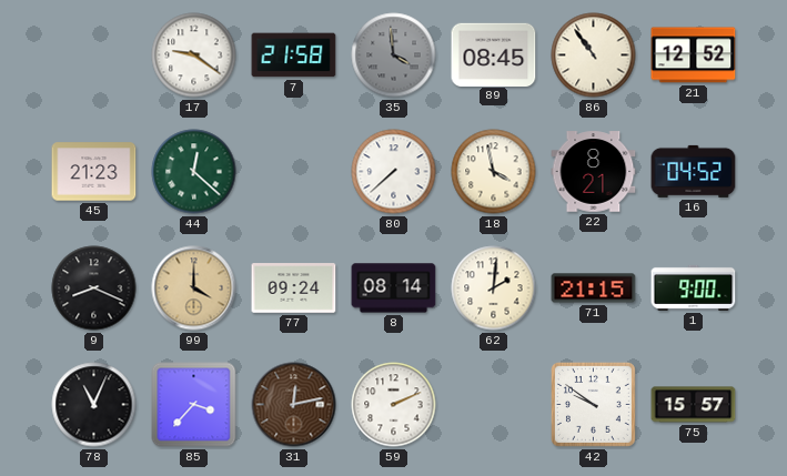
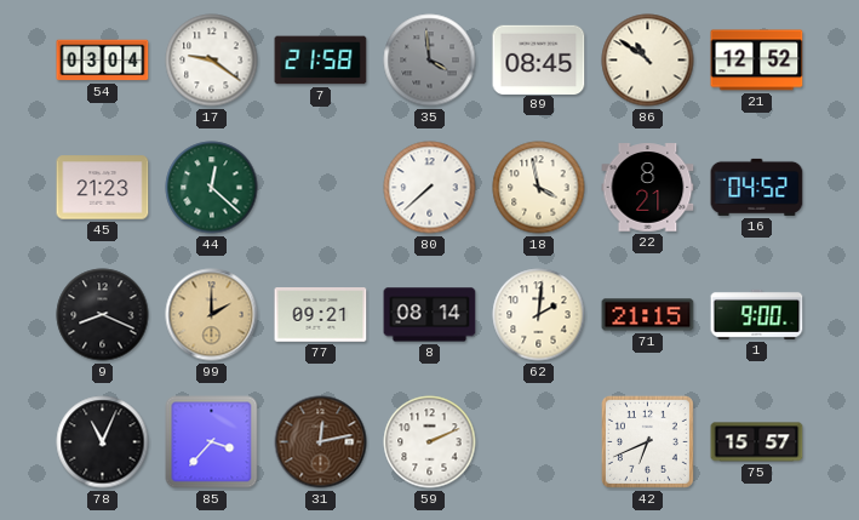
54: none -> 03:04 (103, 61)
86: 10:54 -> 10:51 (648, 61)
99: 4:00 -> 2:00 (212, 315)
77: 09:24 -> 09:21 (321, 315)
42: 9:51 -> 6:41 (647, 441)
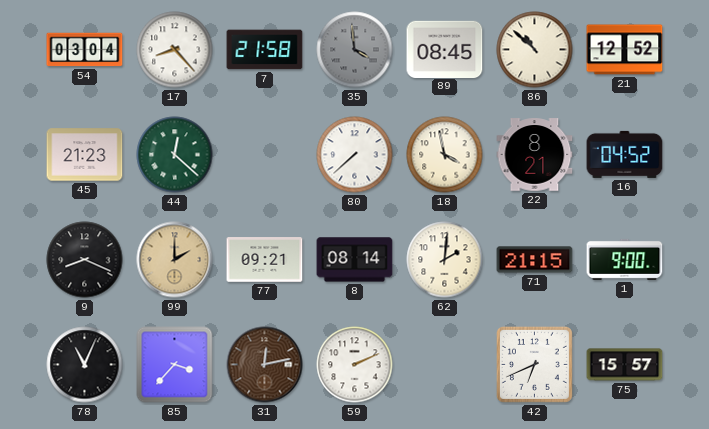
17: 9:21 -> 8:23 (175, 50)
86: 10:51 -> 10:52 (535, 50)
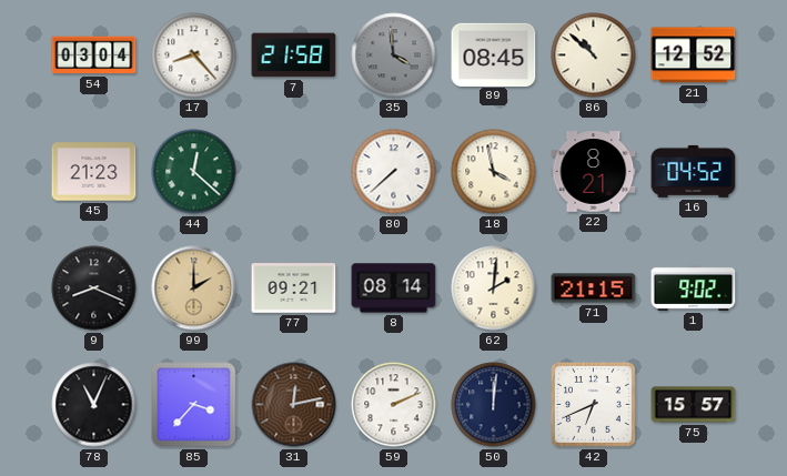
1: 9:00 -> 9:02 (694, 287)
50: none -> 12:01 (494, 405)
